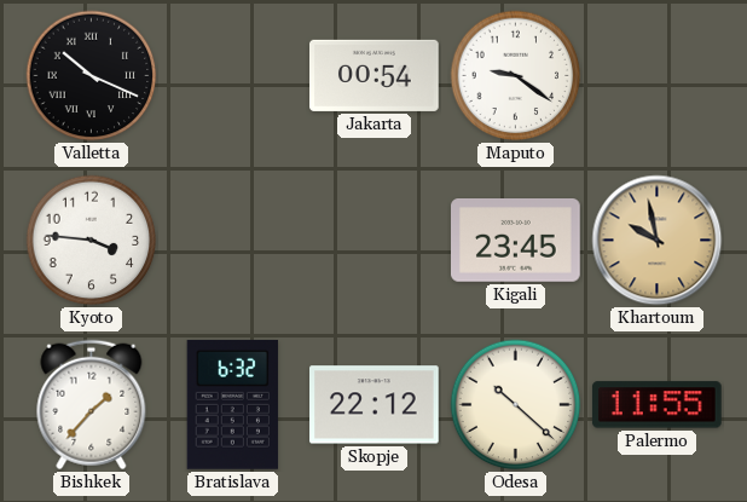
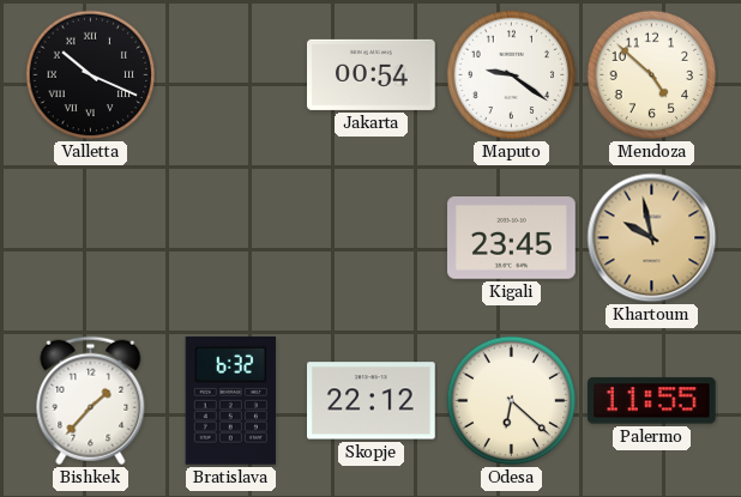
Mendoza: none -> 4:52 (652, 75)
Kyoto: 3:46 -> none (92, 241)
Odesa: 10:22 -> 6:22 (512, 401)
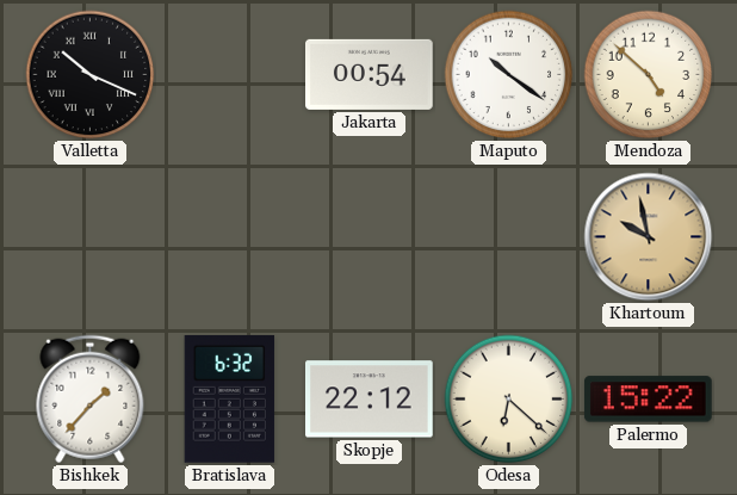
Maputo: 9:21 -> 10:21 (509, 75)
Kigali: 23:45 -> none (512, 238)
Palermo: 11:55 -> 15:22 (648, 400)
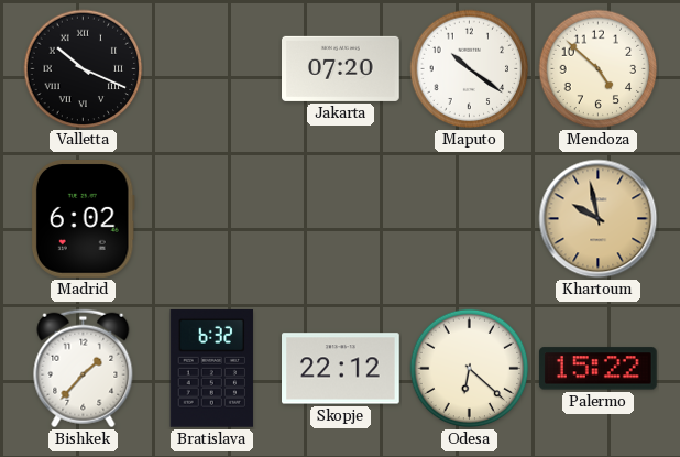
Jakarta: 00:54 -> 07:20 (341, 68)
Madrid: none -> 6:02 (83, 219)
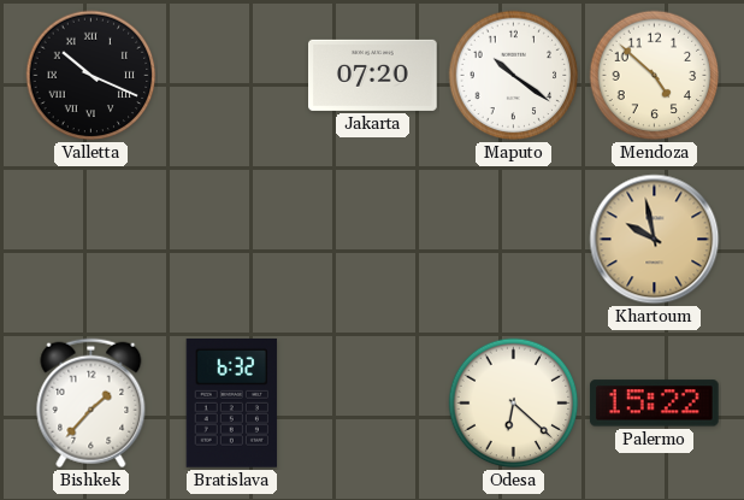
Madrid: 6:02 -> none (83, 219)
Skopje: 22:12 -> none (341, 369)
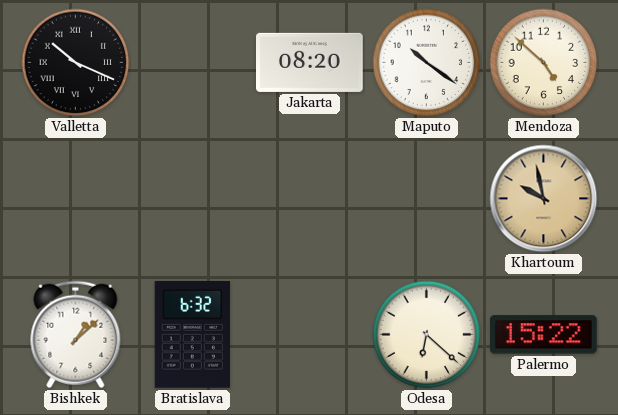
Jakarta: 07:20 -> 08:20 (310, 62)
Bishkek: 1:37 -> 1:08 (76, 335)
